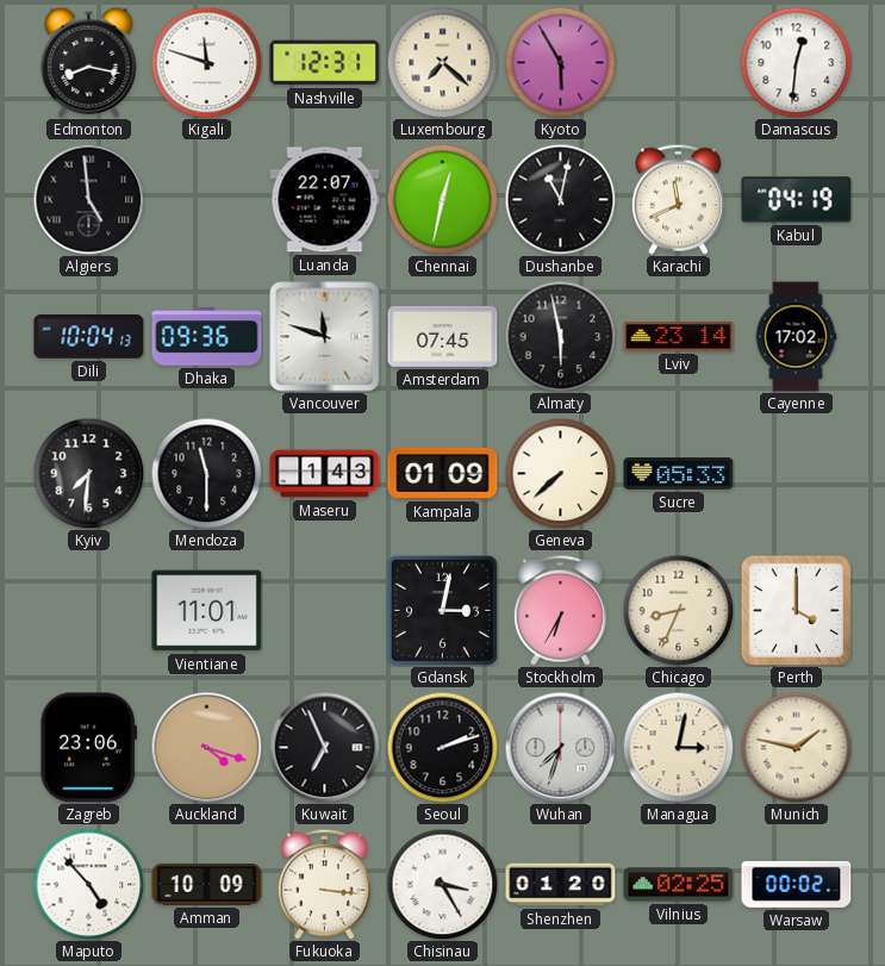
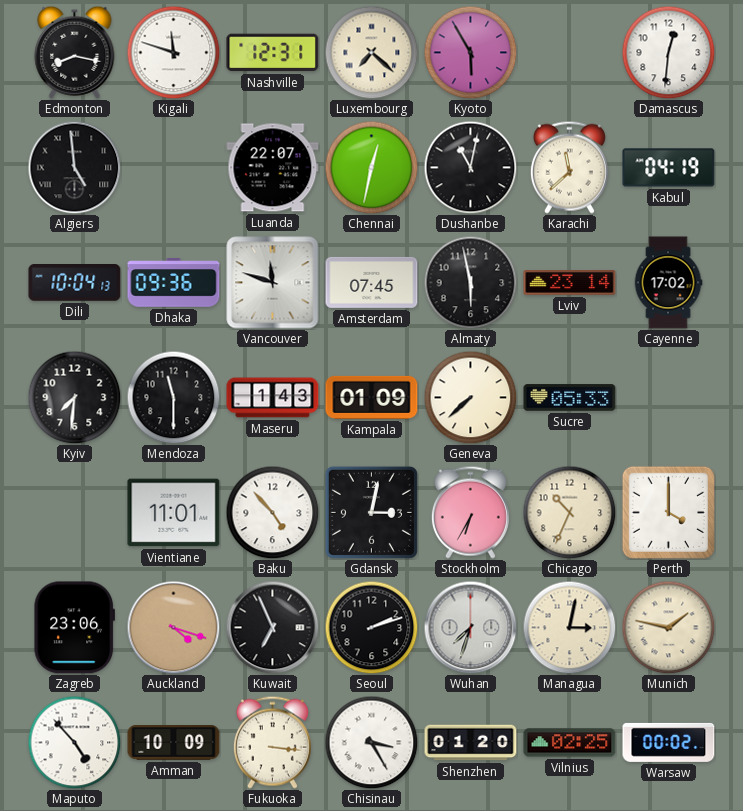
Karachi: 11:41 -> 11:38 (569, 167)
Baku: none -> 4:53 (272, 512)
Chicago: 8:34 -> 10:34 (569, 512)
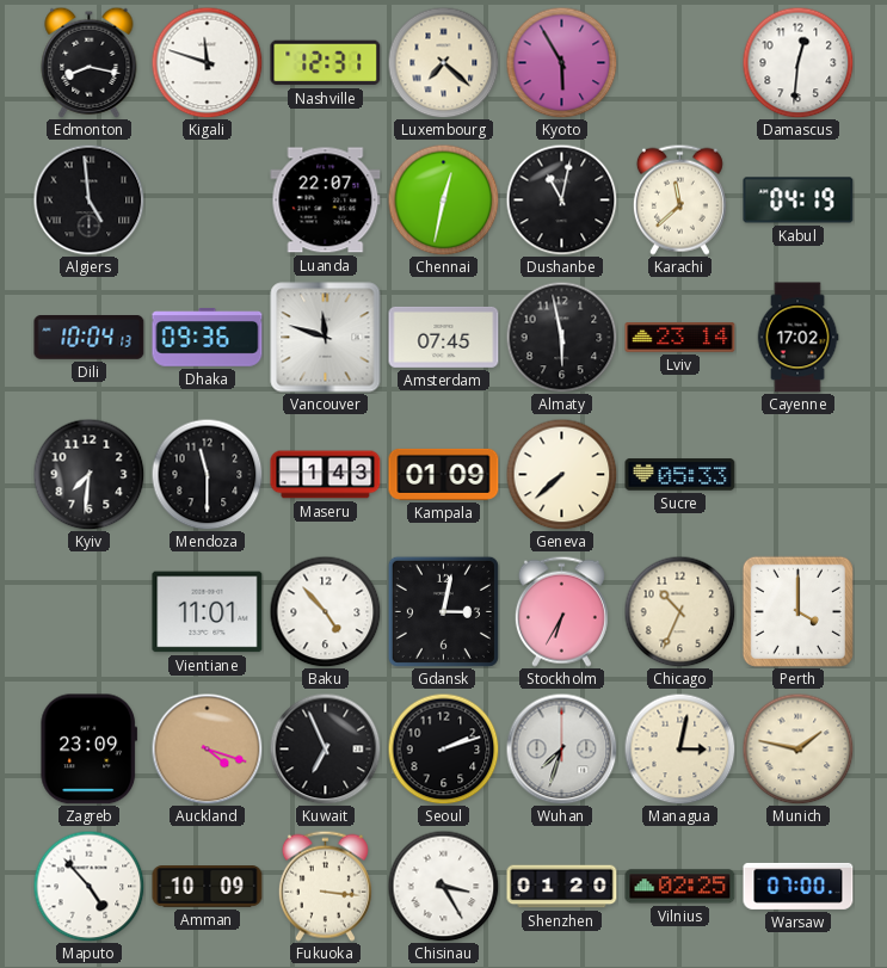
Zagreb: 23:06 -> 23:09 (88, 750)
Warsaw: 00:02 -> 07:00 (799, 886)
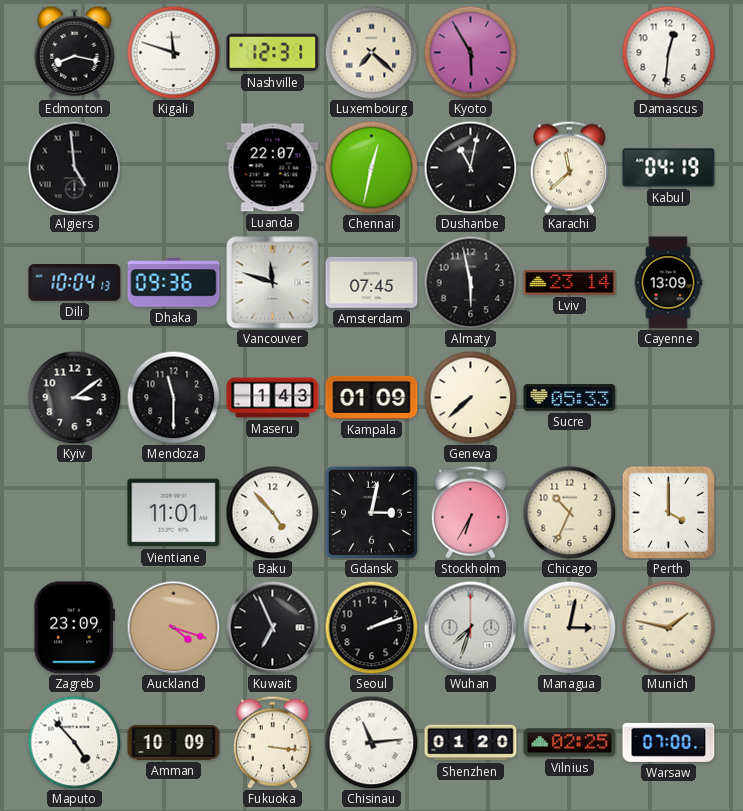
Cayenne: 17:02 -> 13:09 (668, 283)
Kyiv: 7:31 -> 3:09 (74, 397)
Chisinau: 3:25 -> 11:14 (371, 742)
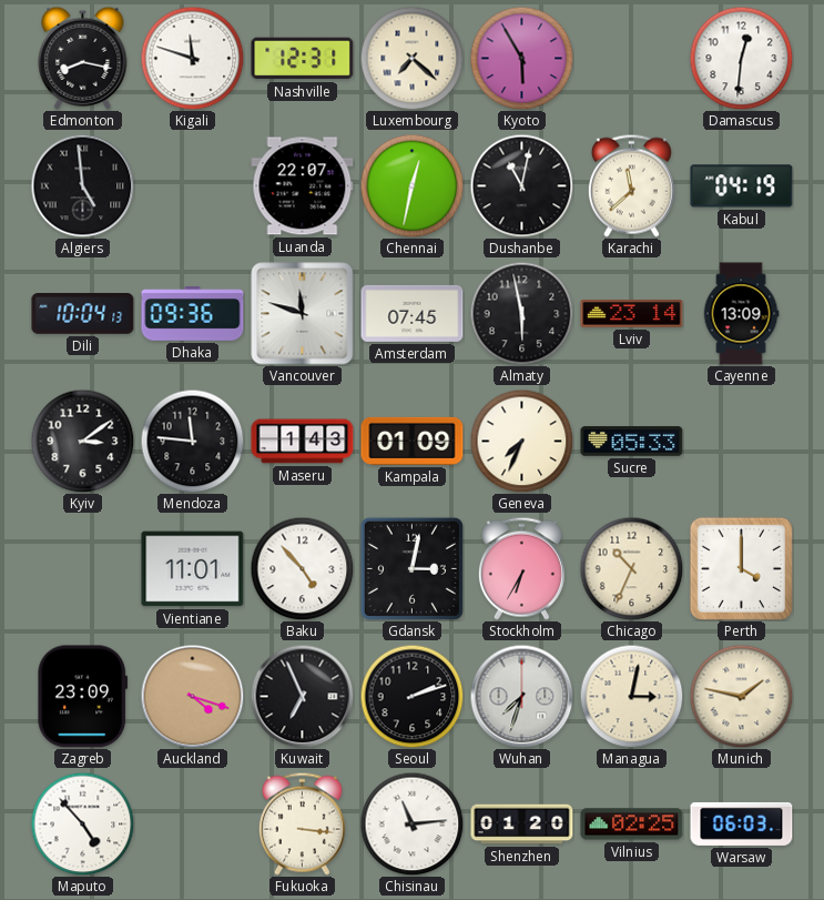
Mendoza: 11:30 -> 11:46 (192, 441)
Geneva: 7:38 -> 7:34 (521, 441)
Amman: 10:09 -> none (174, 743)
Warsaw: 07:00 -> 06:03 (742, 823)
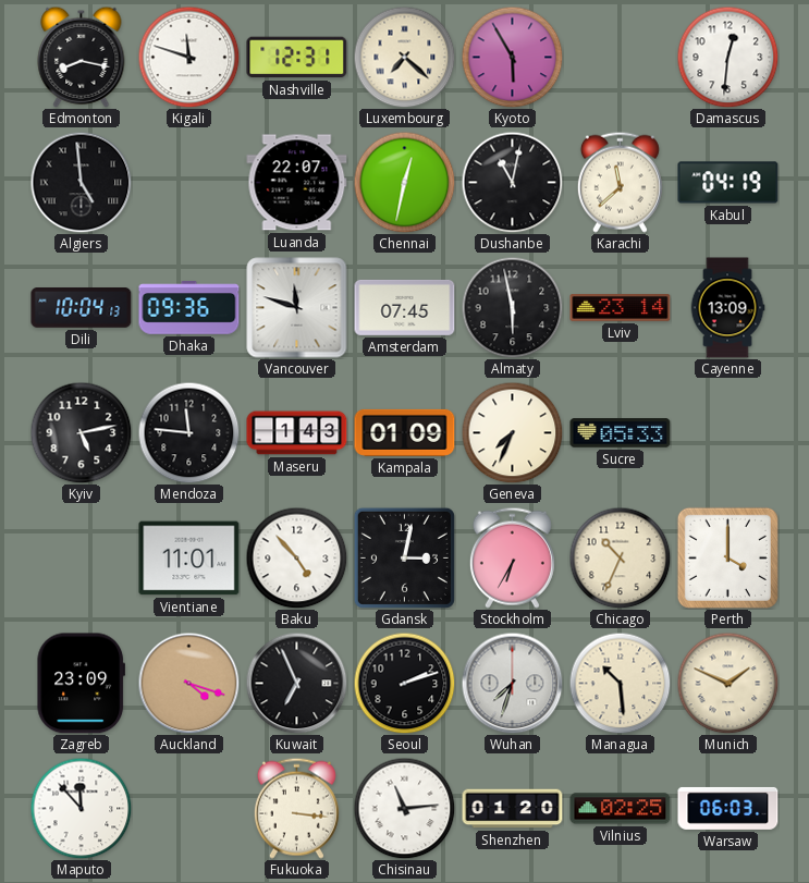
Kyiv: 3:09 -> 5:13 (81, 432)
Managua: 3:02 -> 10:29 (620, 683)
Munich: 1:47 -> 1:49 (727, 683)
Maputo: 4:53 -> 11:53 (81, 808)
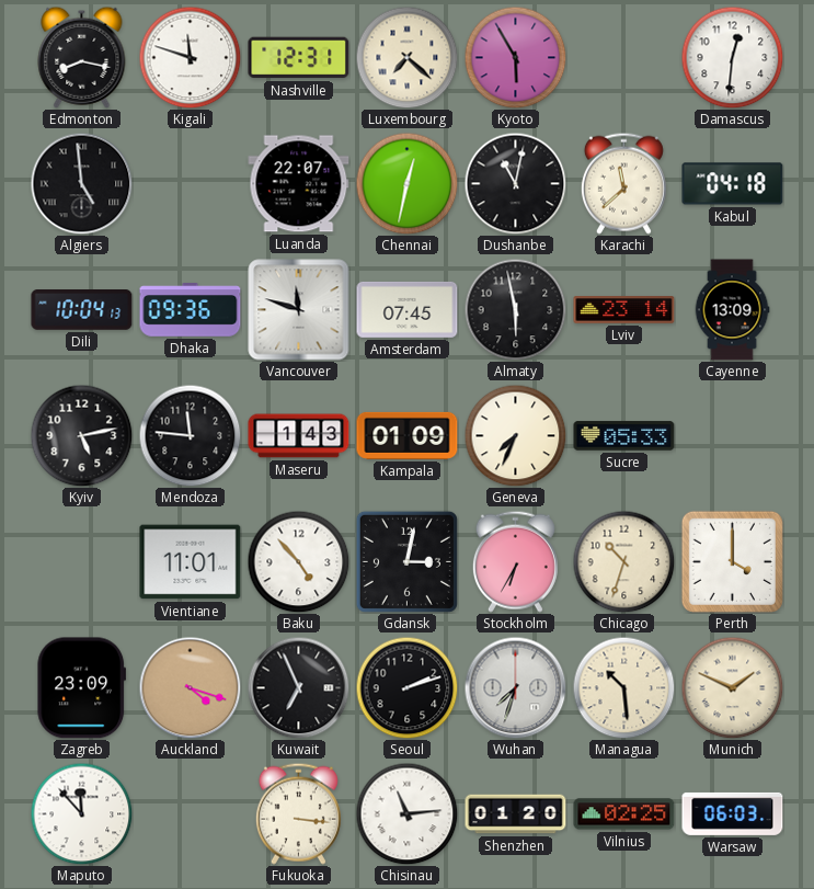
Kabul: 04:19 -> 04:18 (733, 184)
Chicago: 10:34 -> 10:33 (623, 561)
